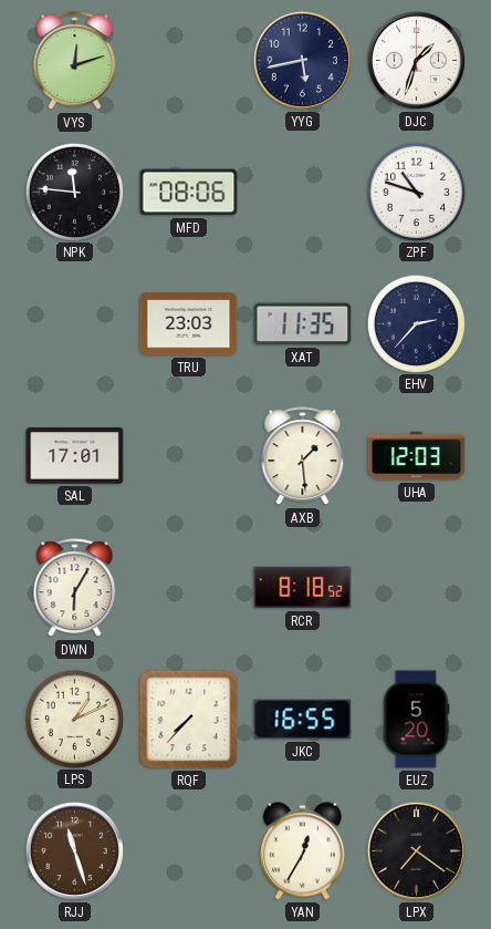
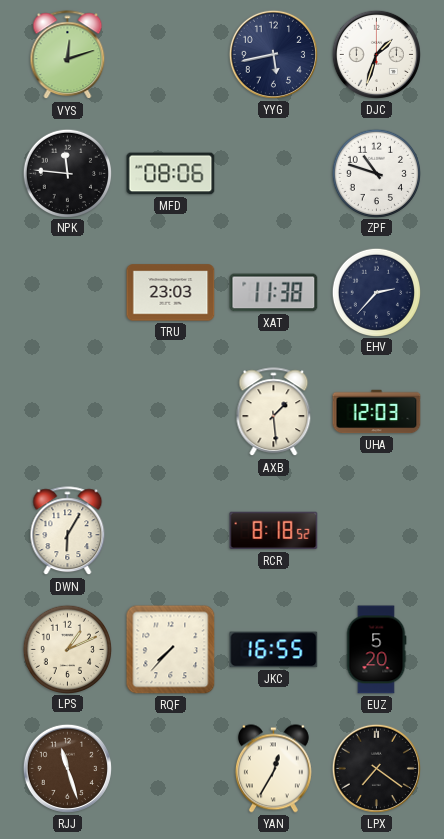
XAT: 11:35 -> 11:38 (274, 293)
SAL: 17:01 -> none (75, 456)
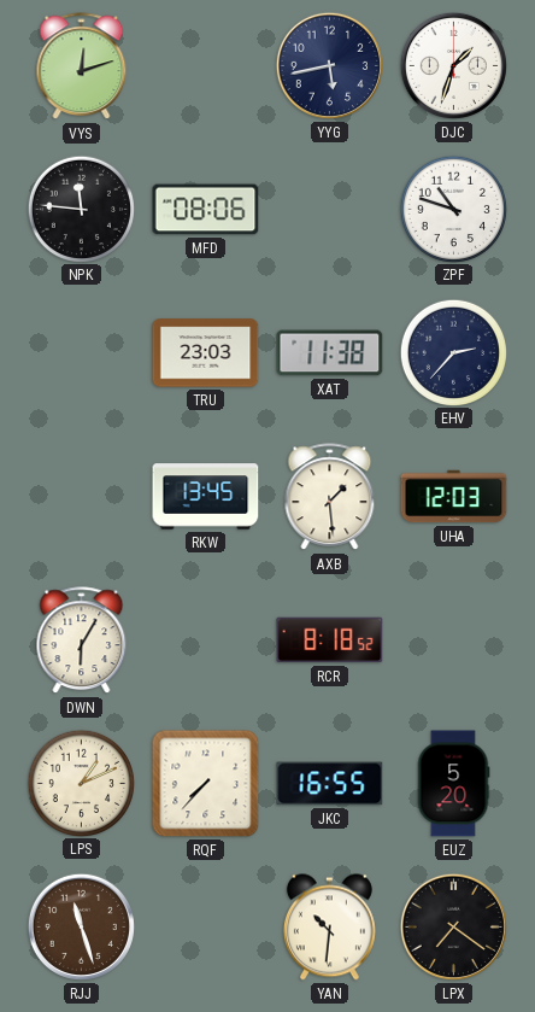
RKW: none -> 13:45 (206, 497)
YAN: 12:35 -> 10:31 (329, 928)
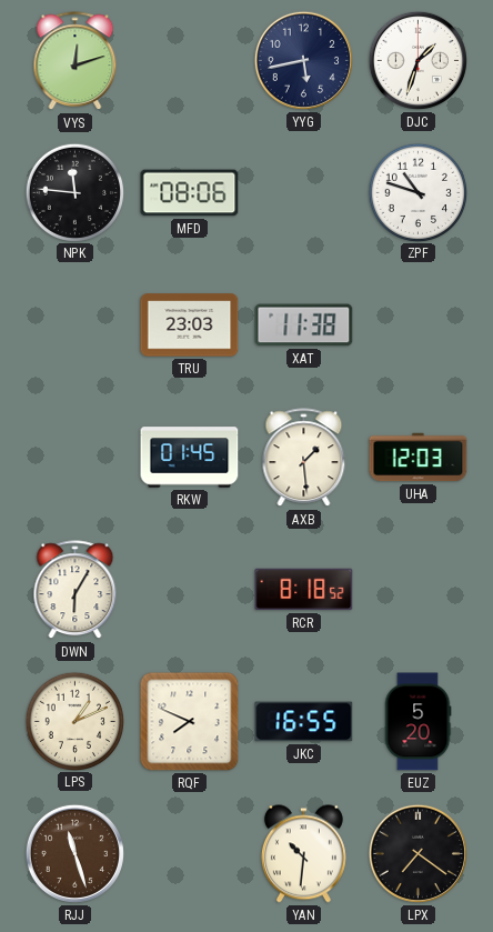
EHV: 2:37 -> none (453, 352)
RKW: 13:45 -> 01:45 (190, 458)
RQF: 7:37 -> 7:49 (190, 722)
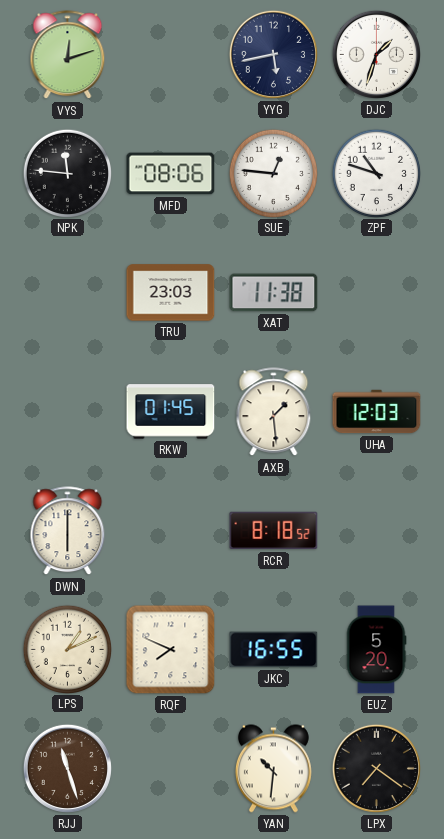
SUE: none -> 12:46 (273, 173)
DWN: 6:05 -> 6:00 (68, 531)
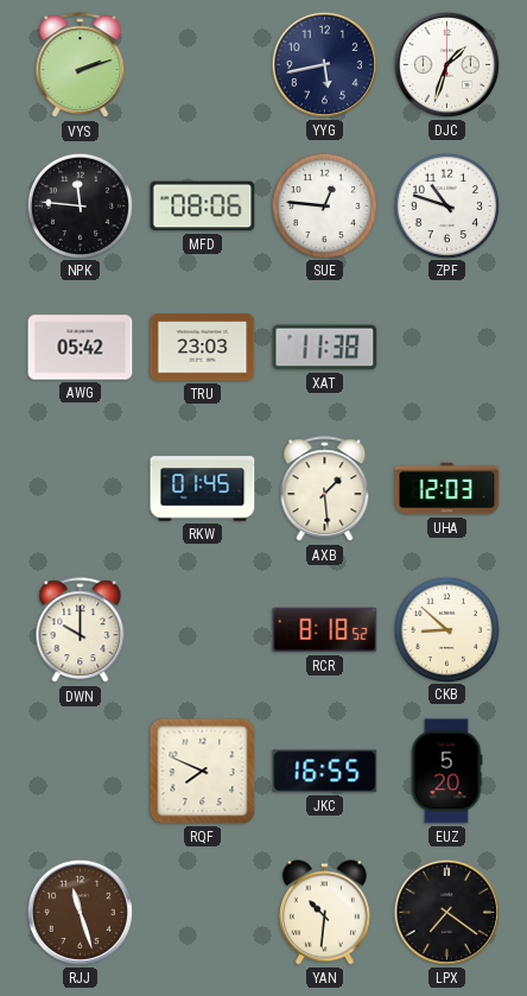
VYS: 12:12 -> 2:12 (81, 65)
AWG: none -> 05:42 (81, 348)
DWN: 6:00 -> 10:00 (81, 630)
CKB: none -> 8:52 (446, 629)
LPS: 1:11 -> none (67, 649)
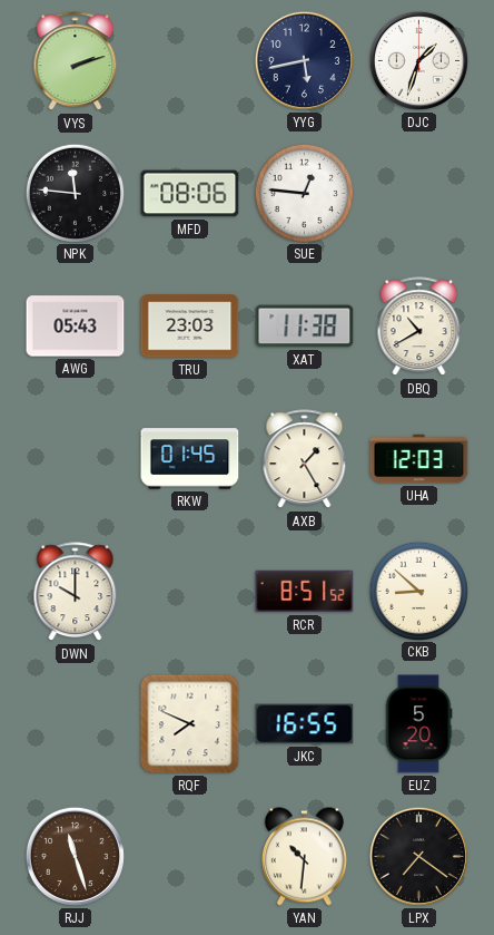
ZPF: 10:48 -> none (446, 205)
AWG: 05:42 -> 05:43 (76, 327)
DBQ: none -> 10:40 (419, 327)
AXB: 1:29 -> 1:25 (305, 459)
RCR: 8:18 -> 8:51 (305, 592)
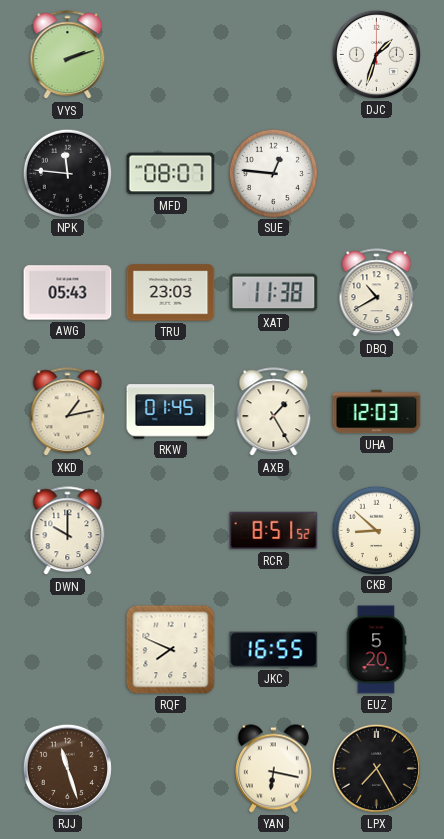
YYG: 5:43 -> none (304, 60)
MFD: 08:06 -> 08:07 (171, 174)
XKD: none -> 1:13 (68, 412)
YAN: 10:31 -> 6:17 (273, 769)
LPX: 7:21 -> 7:25 (376, 768)
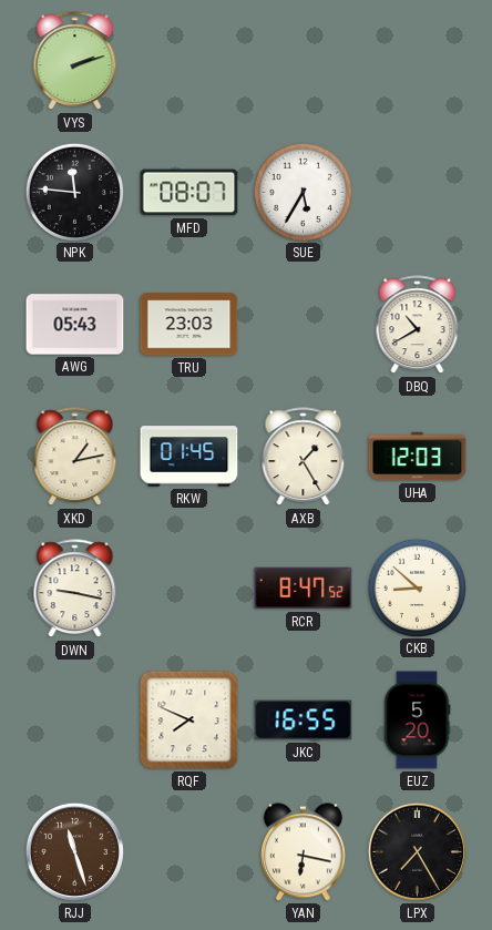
DJC: 1:33 -> none (376, 54)
SUE: 12:46 -> 5:35 (303, 192)
XAT: 11:38 -> none (274, 293)
DWN: 10:00 -> 9:17 (75, 589)
RCR: 8:51 -> 8:47 (304, 589)
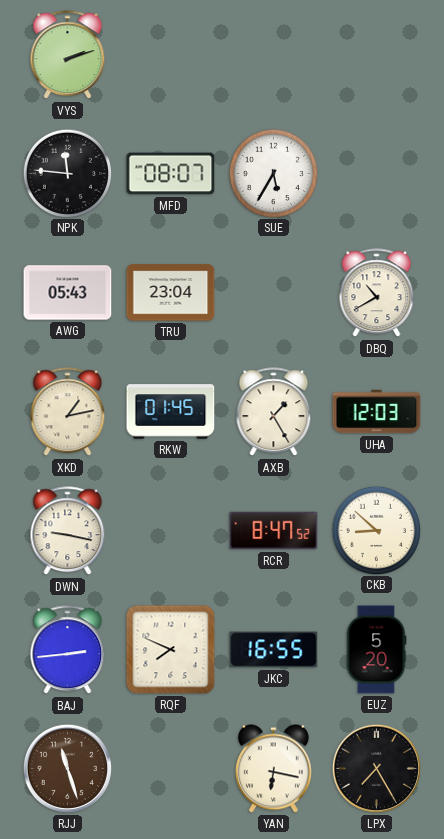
TRU: 23:03 -> 23:04 (171, 293)
BAJ: none -> 2:44 (68, 650)
